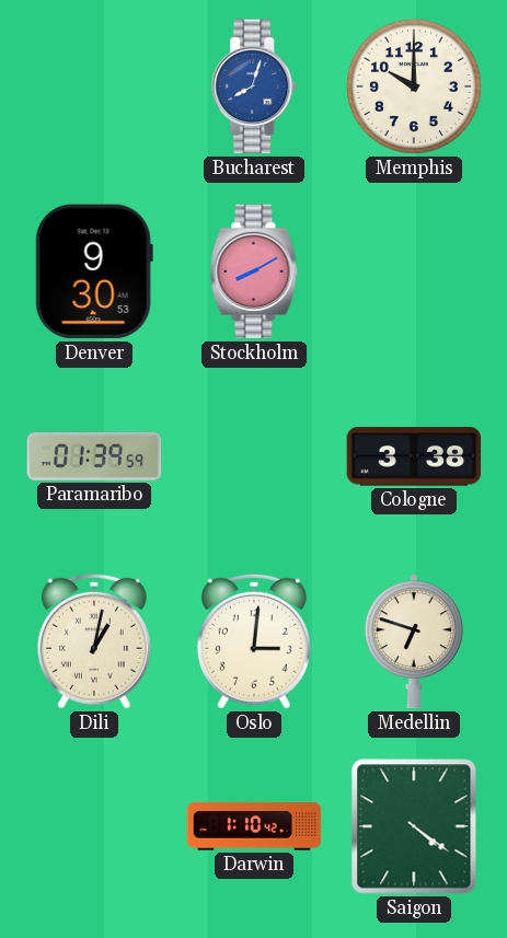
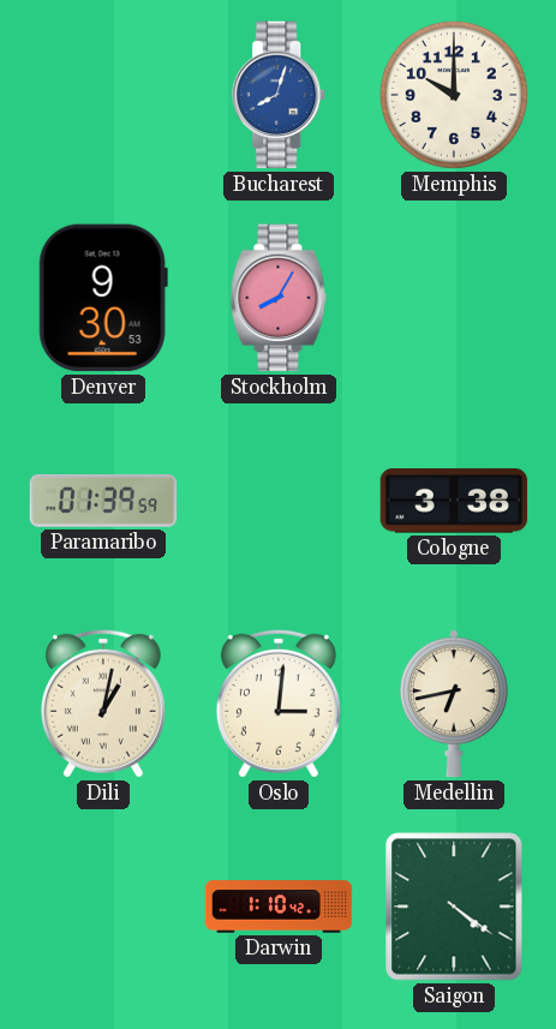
Stockholm: 8:10 -> 8:05 (279, 298)
Medellin: 6:48 -> 6:43 (454, 704)
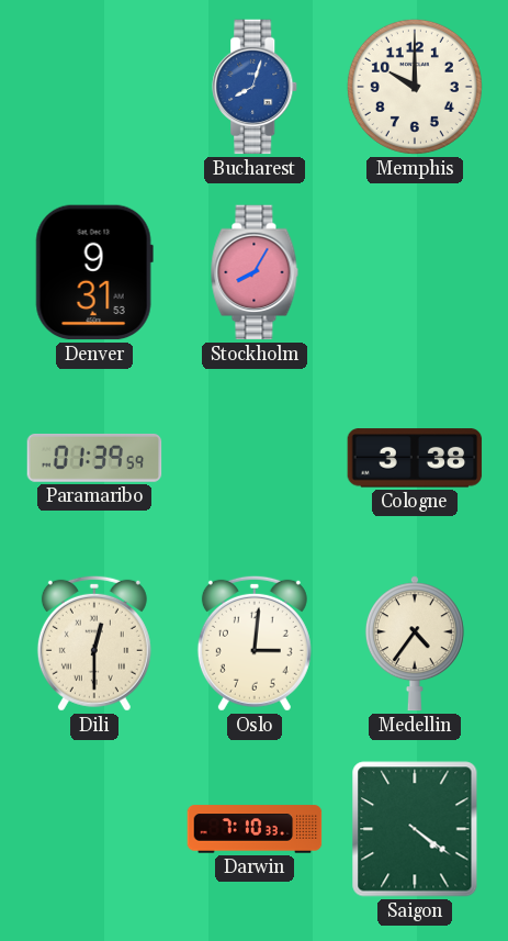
Denver: 9:30 -> 9:31 (94, 272)
Dili: 1:02 -> 12:30 (94, 643)
Medellin: 6:43 -> 4:36 (415, 643)
Darwin: 1:10 -> 7:10 (255, 829)
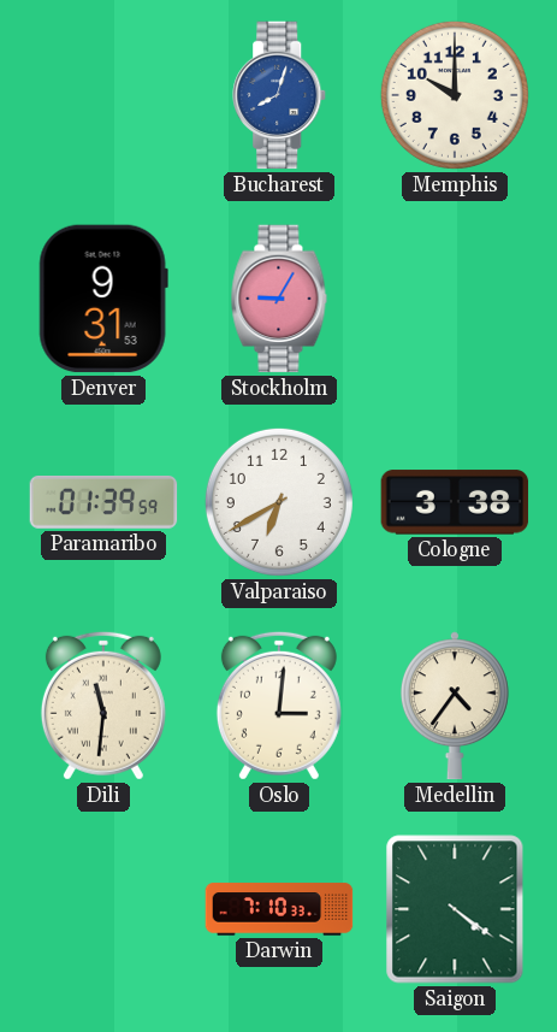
Stockholm: 8:05 -> 9:05 (279, 299)
Valparaiso: none -> 6:40 (279, 502)
Dili: 12:30 -> 11:31 (103, 706)
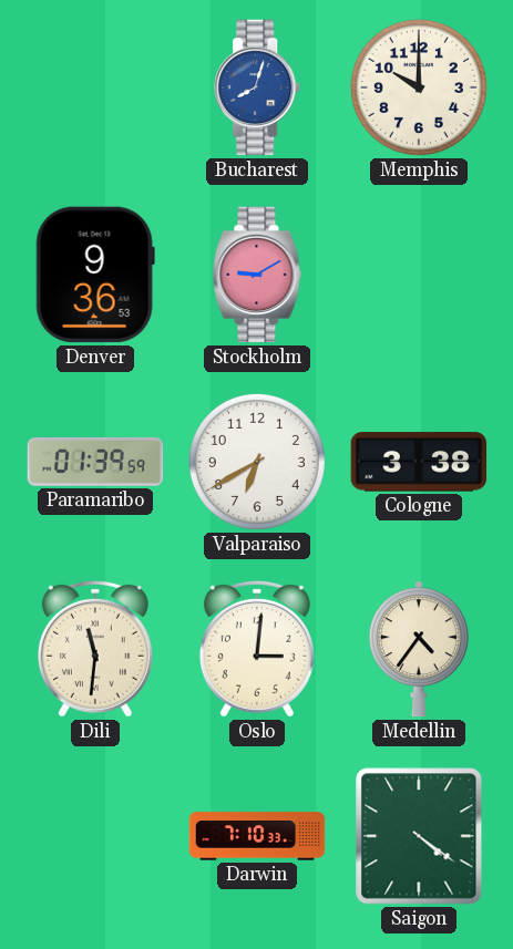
Denver: 9:31 -> 9:36 (95, 275)
Stockholm: 9:05 -> 9:10 (257, 275)
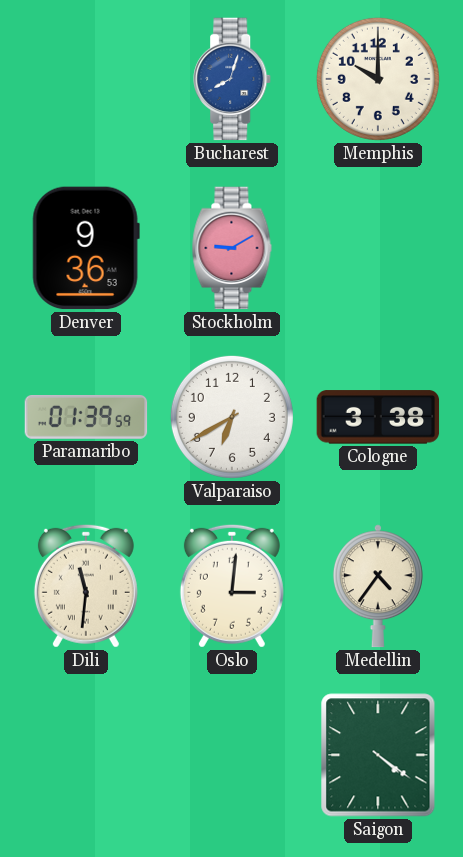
Darwin: 7:10 -> none (257, 836)
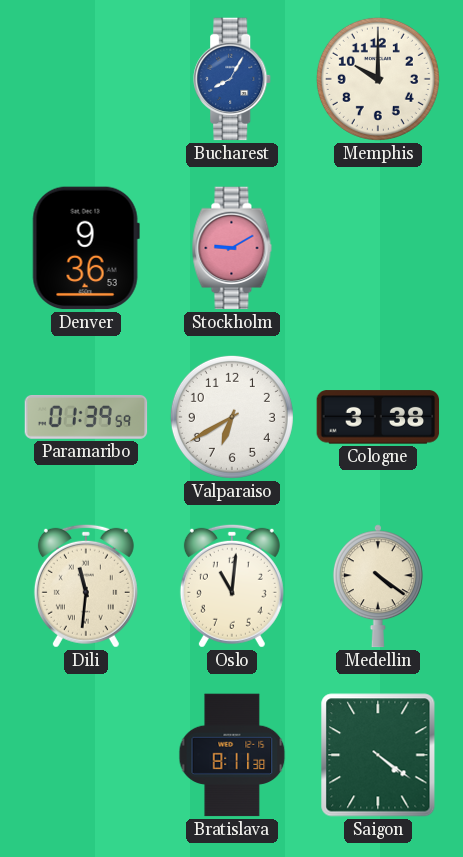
Bucharest: 8:03 -> 8:05 (233, 79)
Oslo: 3:01 -> 11:01 (232, 586)
Medellin: 4:36 -> 4:21 (378, 586)
Bratislava: none -> 8:11 (232, 755)
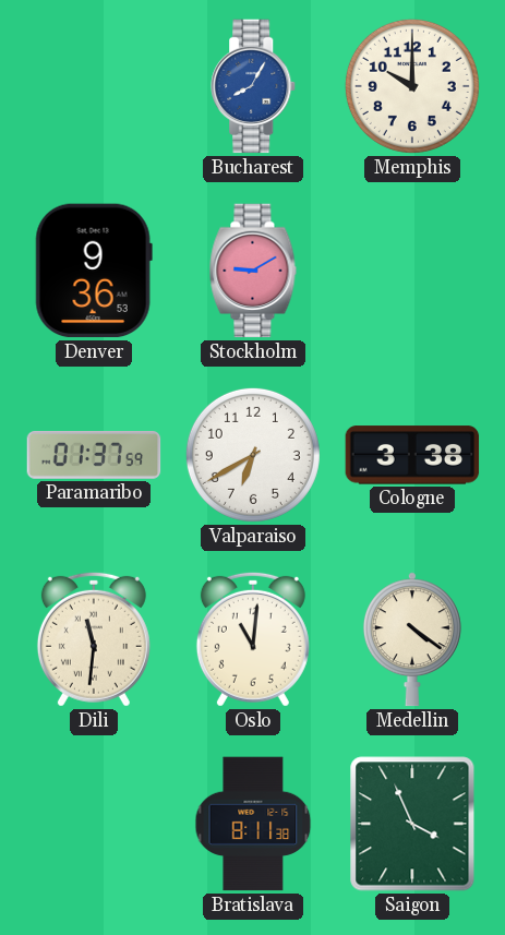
Paramaribo: 01:39 -> 01:37 (94, 456)
Saigon: 4:21 -> 3:56 (412, 824)
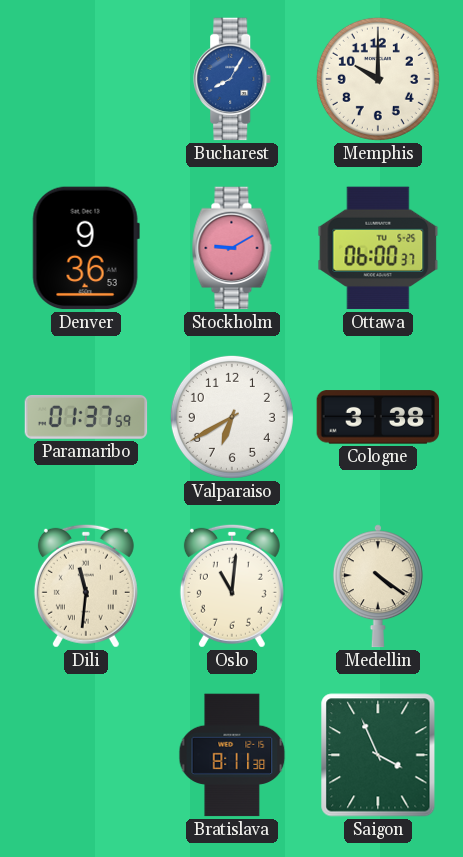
Ottawa: none -> 06:00 (378, 248)
